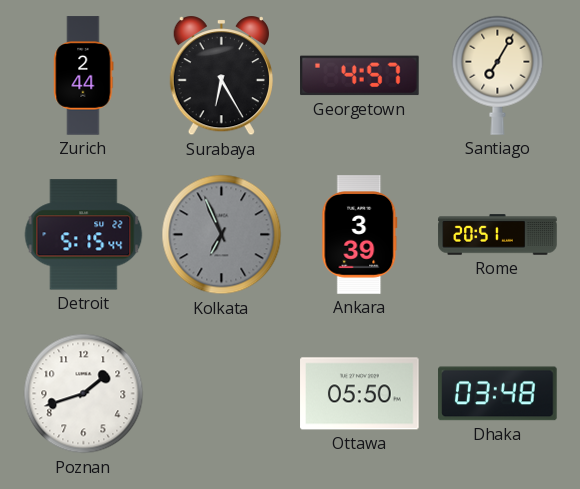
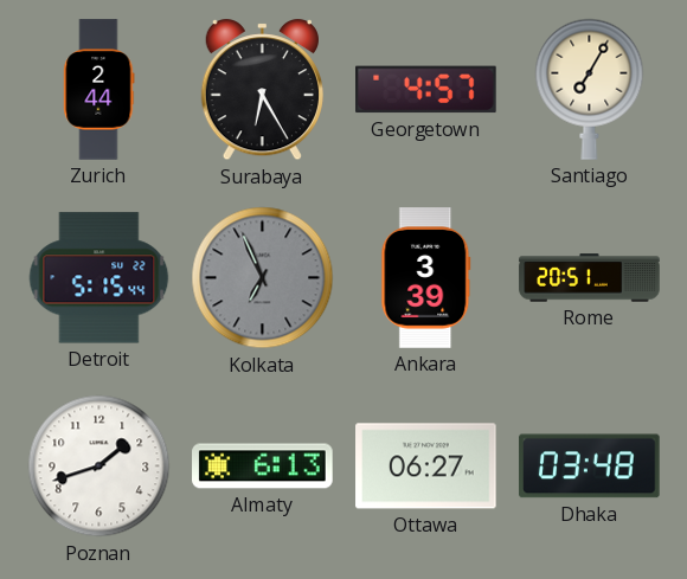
Almaty: none -> 6:13 (263, 467)
Ottawa: 05:50 -> 06:27 (426, 467)
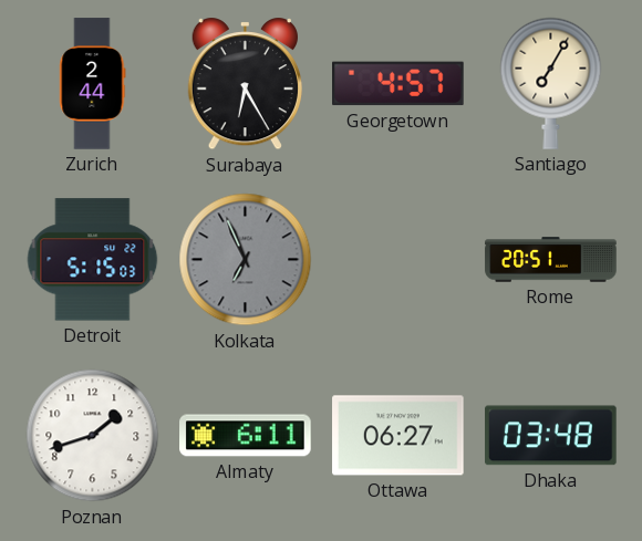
Detroit: 5:15:44 -> 5:15:03 (93, 260)
Ankara: 3:39 -> none (426, 278)
Almaty: 6:13 -> 6:11 (246, 436)
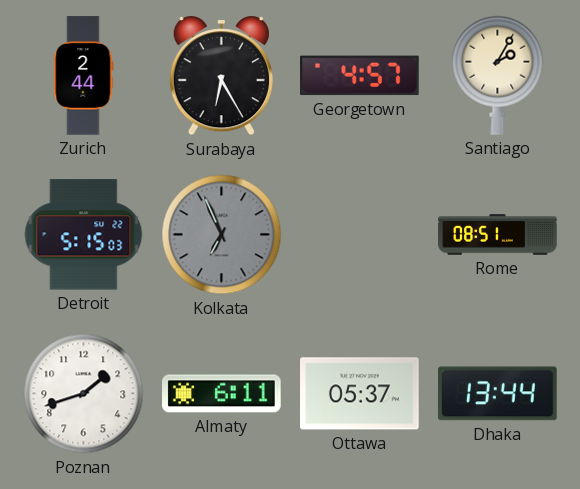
Santiago: 7:05 -> 2:05 (498, 75)
Rome: 20:51 -> 08:51 (498, 235)
Ottawa: 06:27 -> 05:37 (360, 394)
Dhaka: 03:48 -> 13:44 (498, 394)
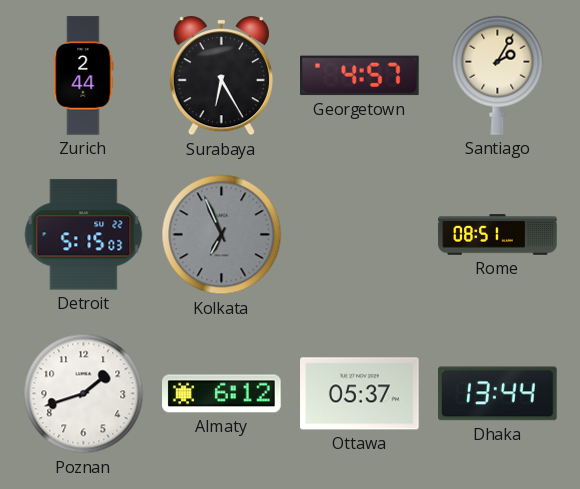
Almaty: 6:11 -> 6:12 (222, 394)
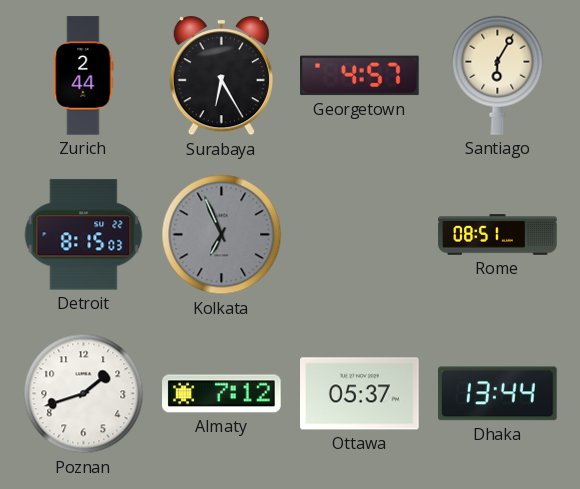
Santiago: 2:05 -> 6:05 (498, 75)
Detroit: 5:15 -> 8:15 (84, 235)
Almaty: 6:12 -> 7:12 (222, 394)
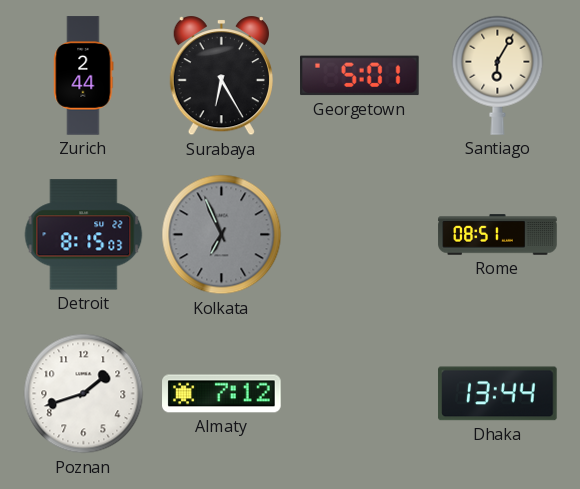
Georgetown: 4:57 -> 5:01 (360, 76)
Ottawa: 05:37 -> none (360, 394)
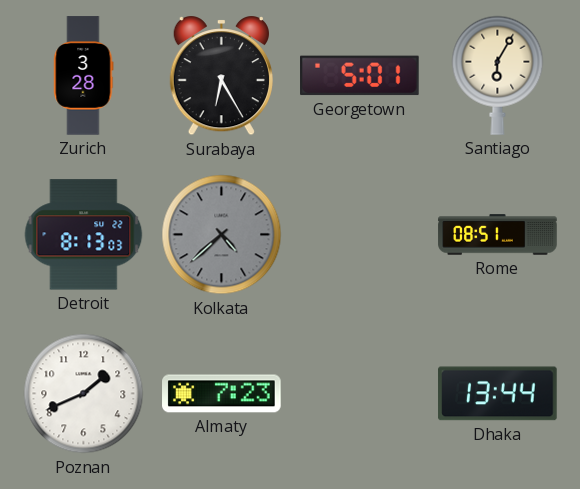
Zurich: 2:44 -> 3:28 (84, 76)
Detroit: 8:15 -> 8:13 (84, 235)
Kolkata: 6:56 -> 4:38 (222, 235)
Poznan: 1:42 -> 1:41 (84, 394)
Almaty: 7:12 -> 7:23 (222, 394)
